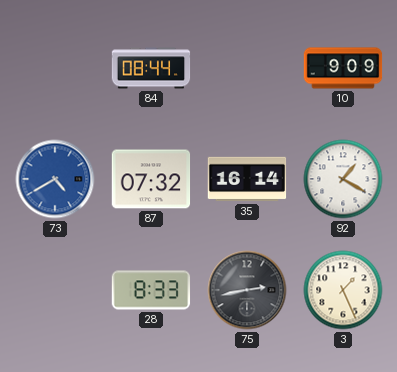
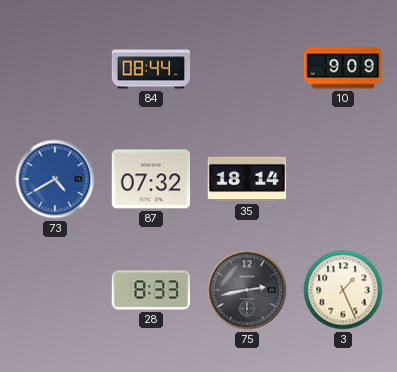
35: 16:14 -> 18:14 (247, 179)
92: 1:20 -> none (343, 179)
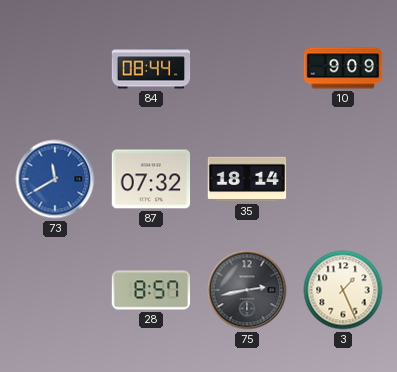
73: 4:40 -> 11:40 (55, 179)
28: 8:33 -> 8:57 (151, 290)
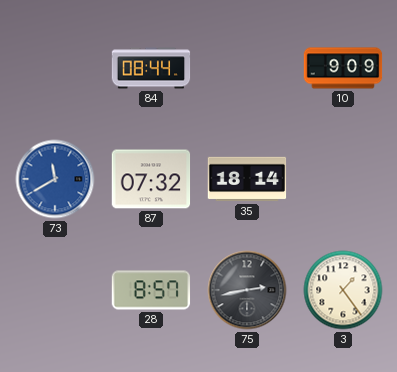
3: 1:26 -> 1:24 (343, 290)
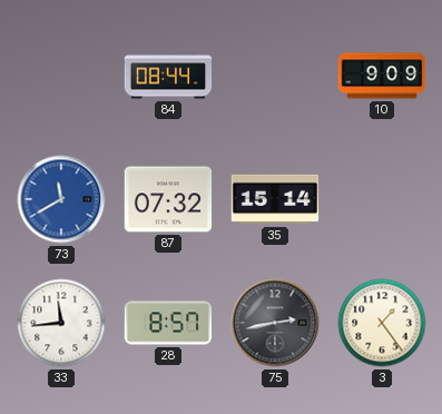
35: 18:14 -> 15:14 (275, 199)
33: none -> 11:44 (61, 323)
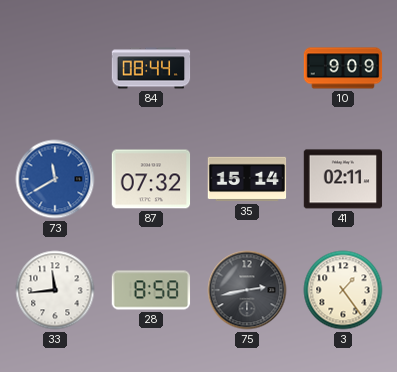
41: none -> 02:11 (343, 179)
28: 8:57 -> 8:58 (151, 290)
